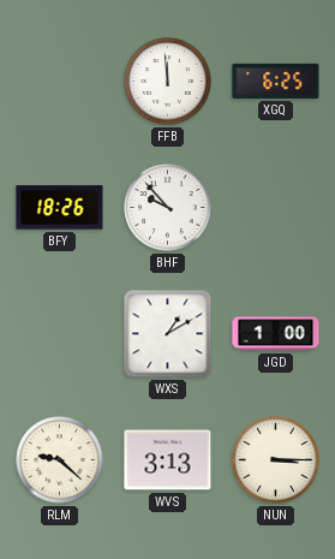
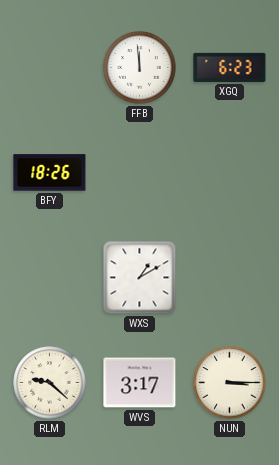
XGQ: 6:25 -> 6:23 (230, 67)
BHF: 9:53 -> none (168, 208)
JGD: 1:00 -> none (276, 334)
WVS: 3:13 -> 3:17 (140, 383)
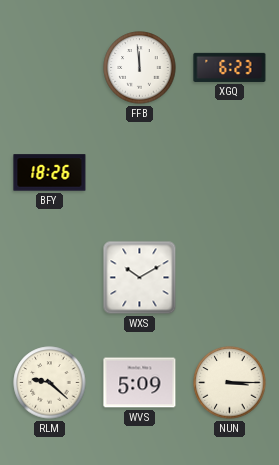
WXS: 1:10 -> 10:10 (140, 278)
WVS: 3:17 -> 5:09 (140, 383)
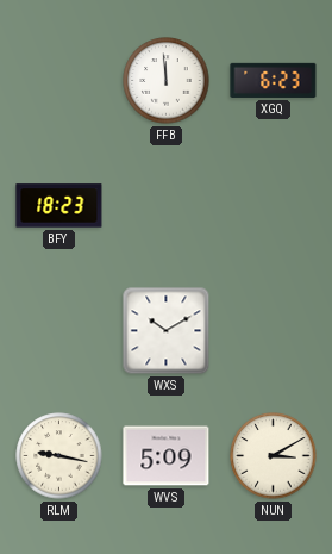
BFY: 18:26 -> 18:23 (59, 206)
RLM: 9:22 -> 9:17 (59, 456)
NUN: 3:15 -> 3:10 (274, 456)
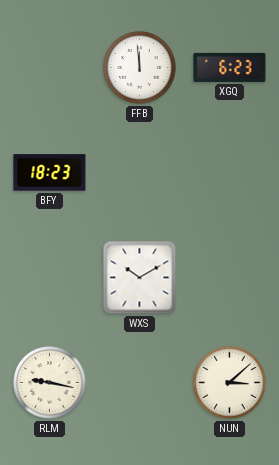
WVS: 5:09 -> none (167, 456)
NUN: 3:10 -> 3:08 (230, 383)
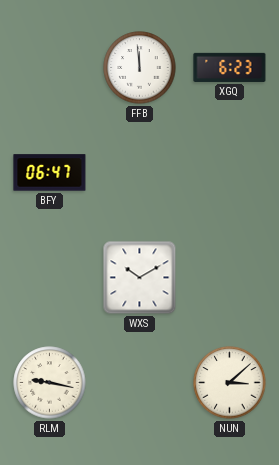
BFY: 18:23 -> 06:47 (50, 173)
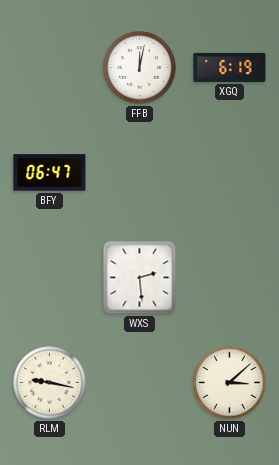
FFB: 11:59 -> 12:02 (140, 68)
XGQ: 6:23 -> 6:19 (230, 67)
WXS: 10:10 -> 2:29 (140, 278)
